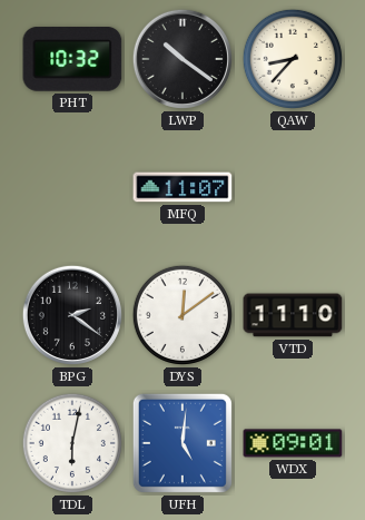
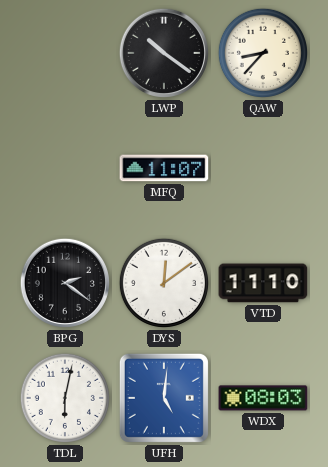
PHT: 10:32 -> none (72, 60)
WDX: 09:01 -> 08:03 (263, 398)
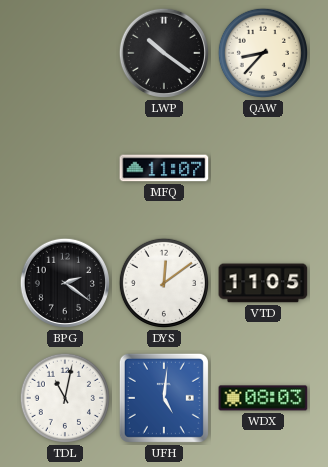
VTD: 11:10 -> 11:05 (263, 283)
TDL: 6:02 -> 11:02 (65, 398)
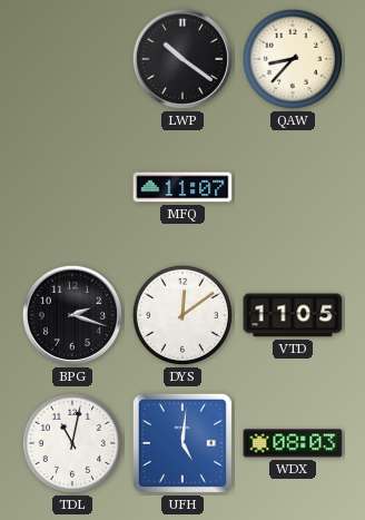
BPG: 2:21 -> 2:18 (72, 315)
